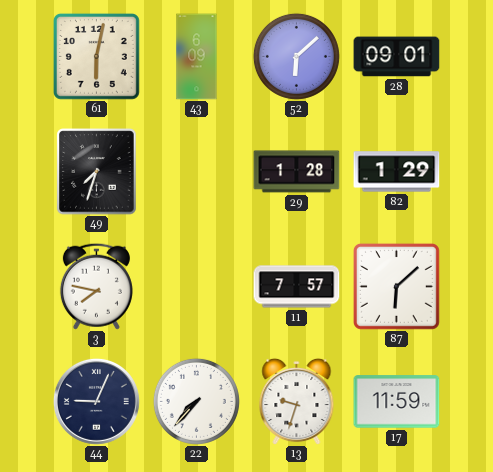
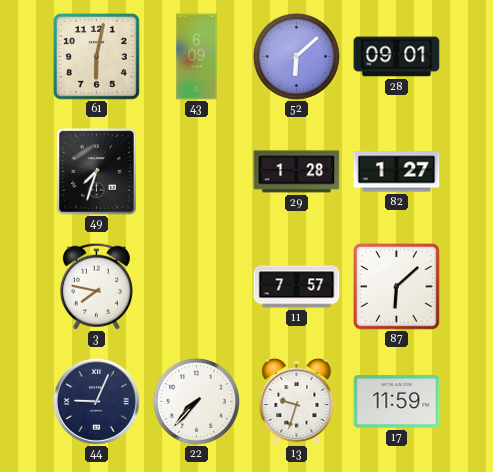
82: 1:29 -> 1:27 (397, 172)
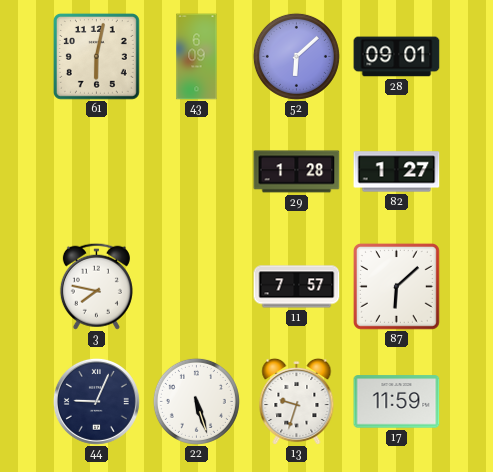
49: 7:33 -> none (97, 172)
22: 7:37 -> 5:27 (196, 401)
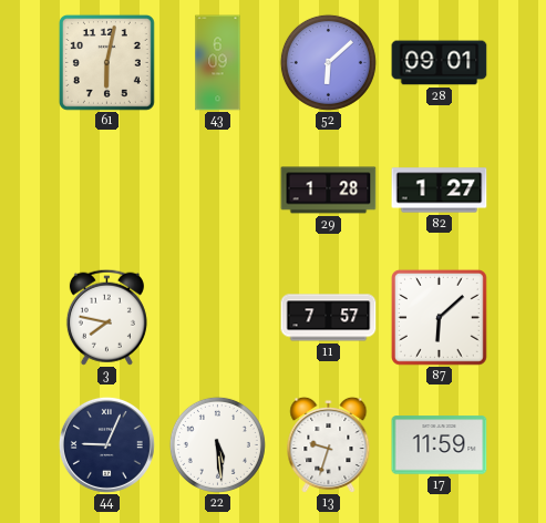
22: 5:27 -> 5:29 (217, 444)
